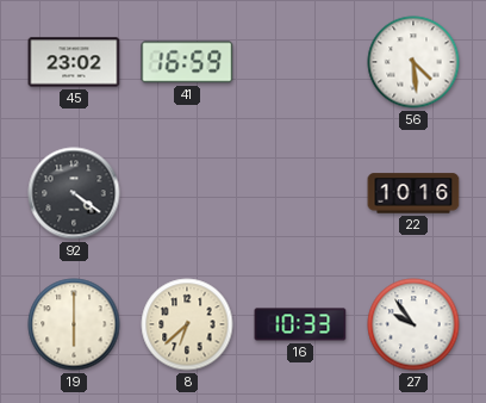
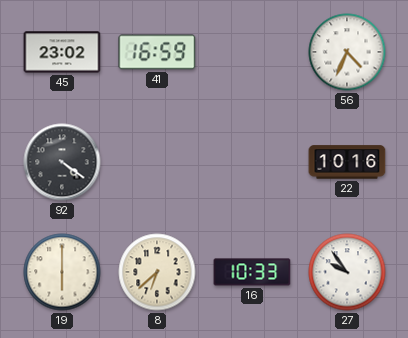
56: 4:29 -> 4:34 (347, 52)
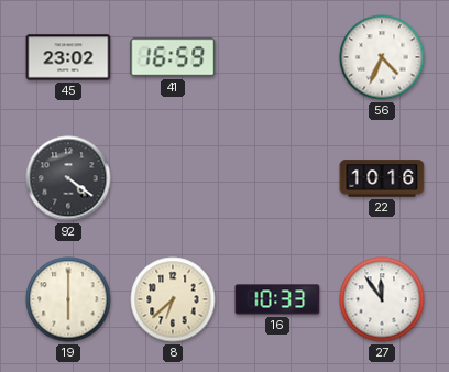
27: 9:54 -> 11:54 (382, 299)
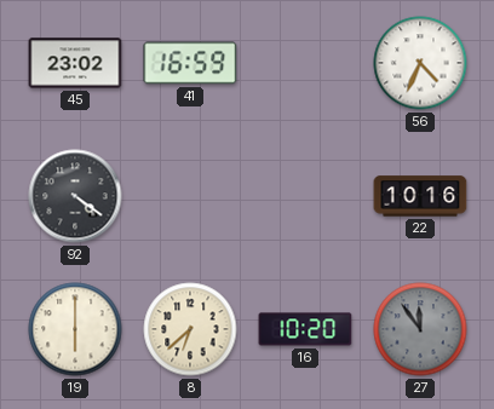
16: 10:33 -> 10:20 (305, 329)
27 dial: white -> grey (420, 329)
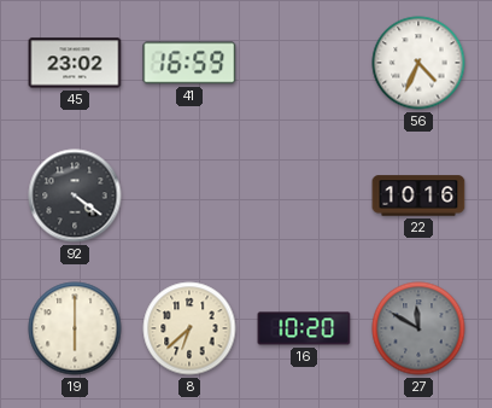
27: 11:54 -> 11:50 (418, 328)
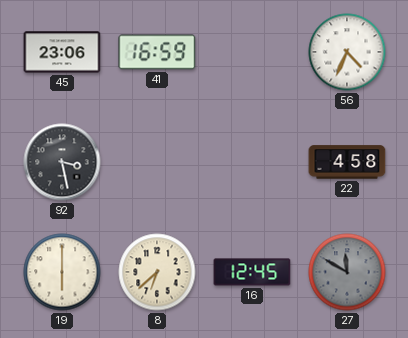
45: 23:02 -> 23:06 (62, 52)
92: 4:21 -> 3:28 (62, 162)
22: 10:16 -> 4:58 (347, 162)
16: 10:20 -> 12:45 (252, 272)
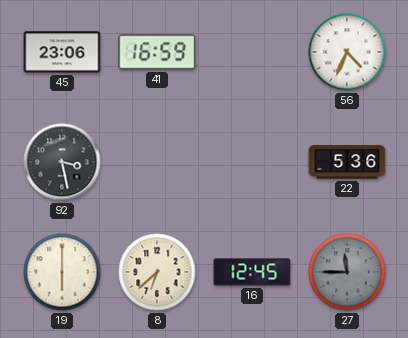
22: 4:58 -> 5:36 (347, 162)
27: 11:50 -> 11:45 (347, 272)
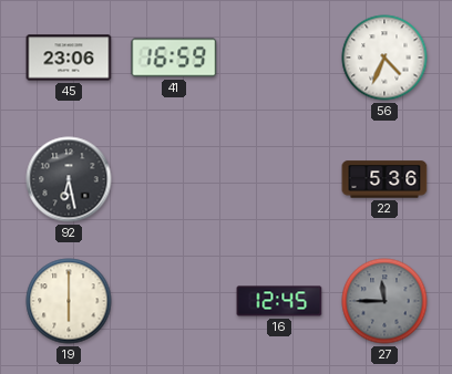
92: 3:28 -> 6:28 (69, 179)
8: 6:38 -> none (157, 272)
